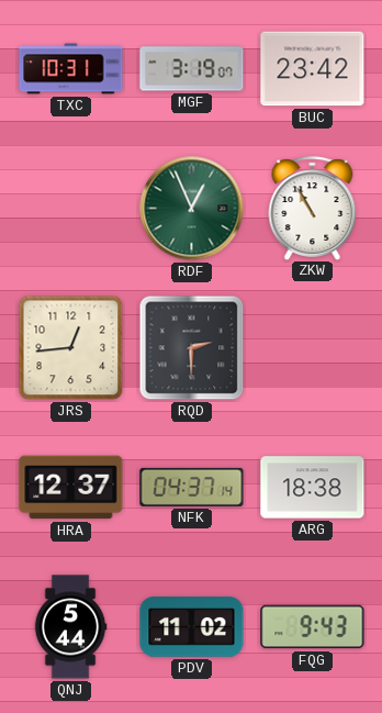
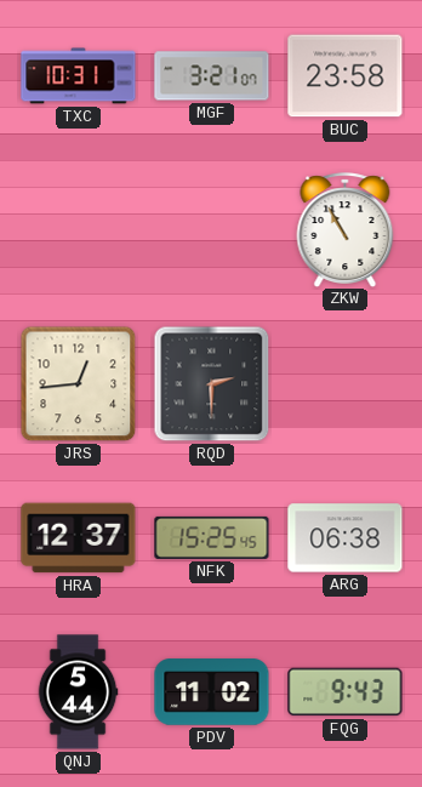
MGF: 3:19 -> 3:21 (212, 76)
BUC: 23:42 -> 23:58 (346, 76)
RDF: 12:56 -> none (192, 209)
NFK: 04:37 -> 15:25 (212, 537)
ARG: 18:38 -> 06:38 (346, 538)
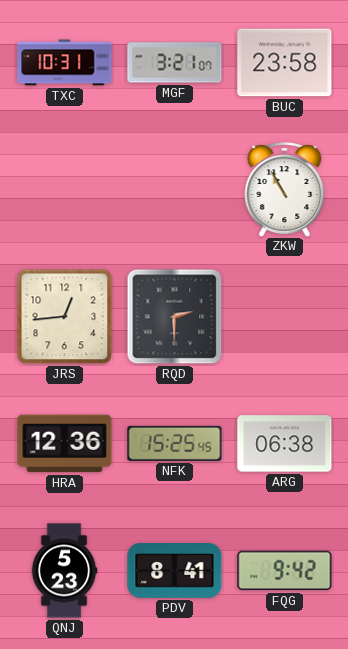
HRA: 12:37 -> 12:36 (65, 444)
QNJ: 5:44 -> 5:23 (64, 571)
PDV: 11:02 -> 8:41 (175, 571)
FQG: 9:43 -> 9:42 (285, 571)
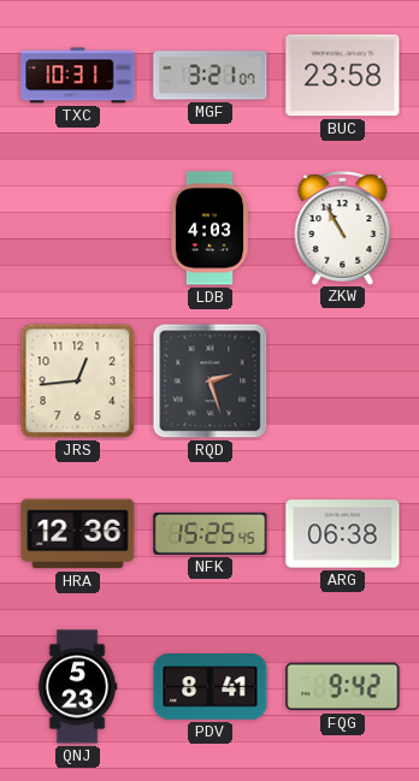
LDB: none -> 4:03 (209, 229)
RQD: 2:30 -> 2:27 (211, 381)
